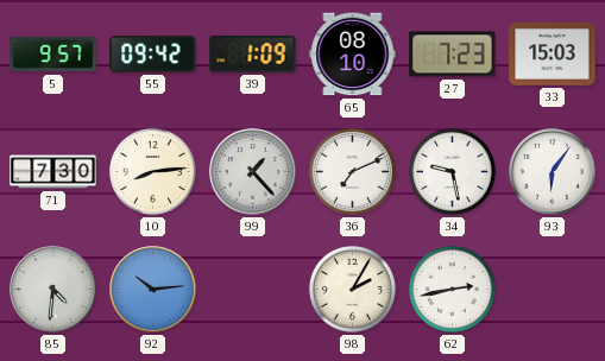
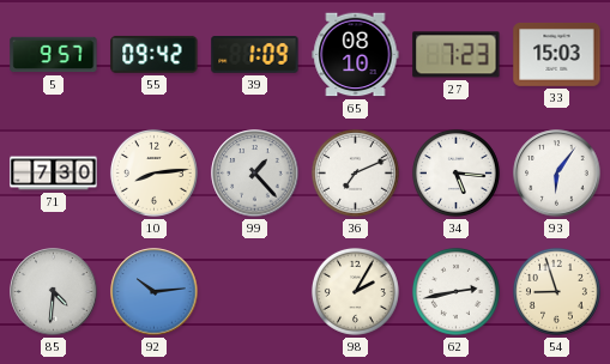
34: 9:28 -> 5:16 (455, 172)
54: none -> 8:57 (556, 291)
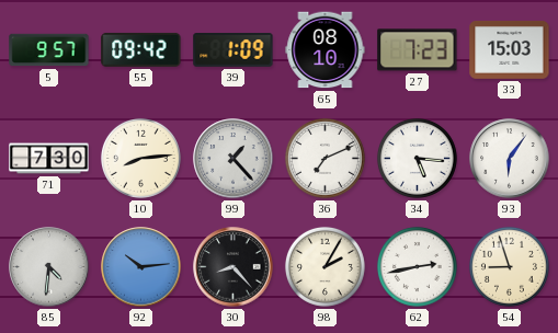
30: none -> 8:23 (234, 267)
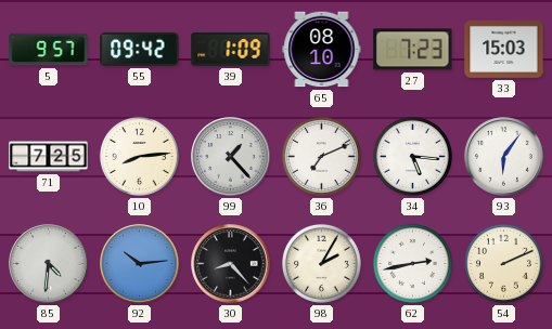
71: 7:30 -> 7:25 (49, 157)
54: 8:57 -> 2:11 (503, 263)
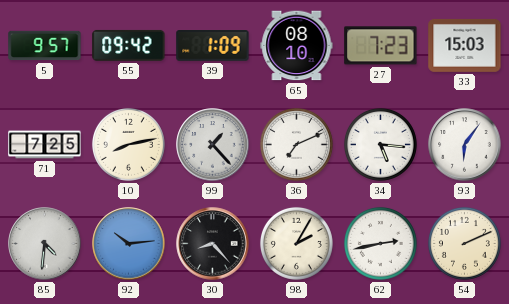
10: 8:14 -> 8:13 (128, 144)
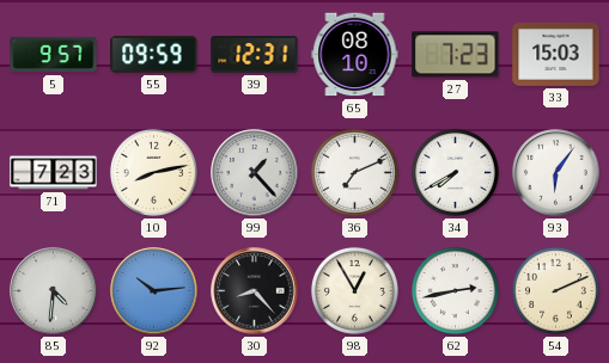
55: 09:42 -> 09:59 (154, 54)
39: 1:09 -> 12:31 (255, 55)
71: 7:25 -> 7:23 (54, 173)
34: 5:16 -> 7:40 (455, 172)
98: 2:05 -> 12:55 (354, 290)
